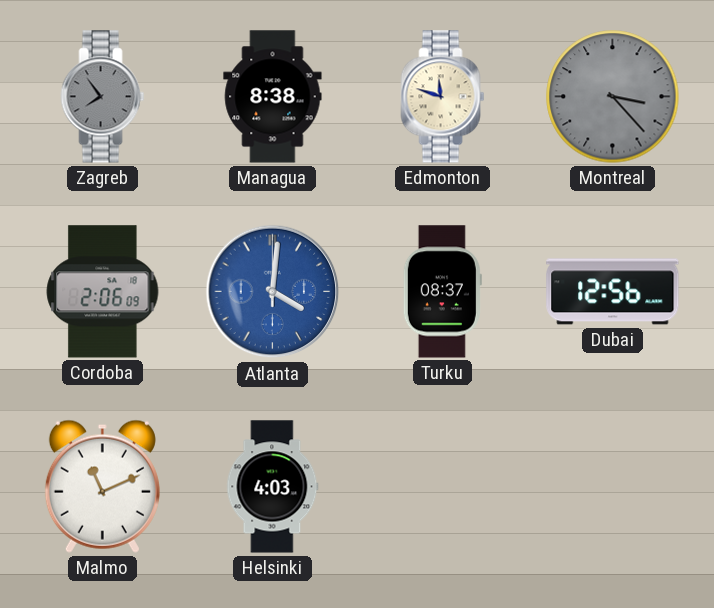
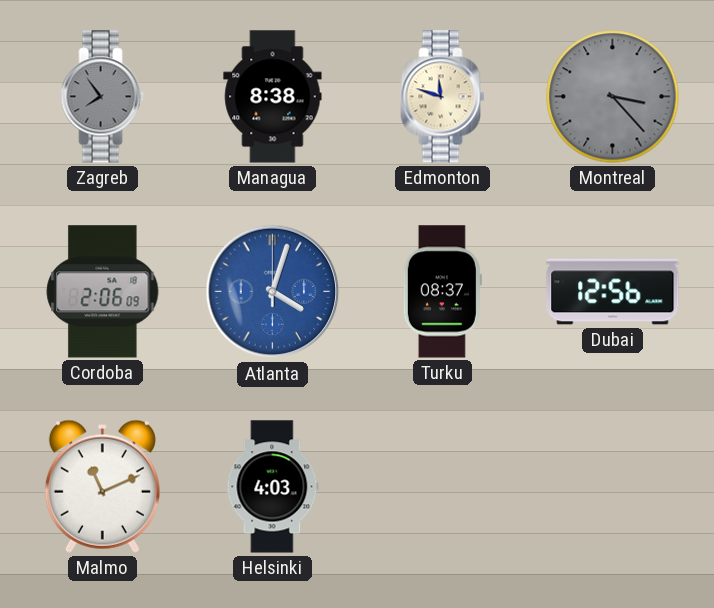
Atlanta: 4:01 -> 4:03 (273, 292)
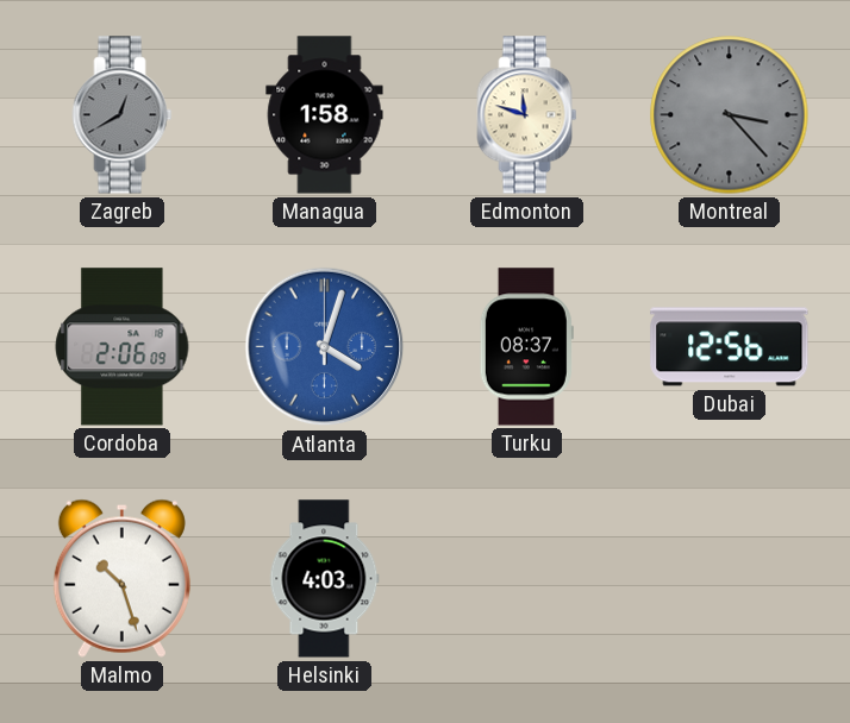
Zagreb: 7:54 -> 12:40 (123, 115)
Managua: 8:38 -> 1:58 (325, 115)
Malmo: 11:11 -> 10:27 (121, 578)
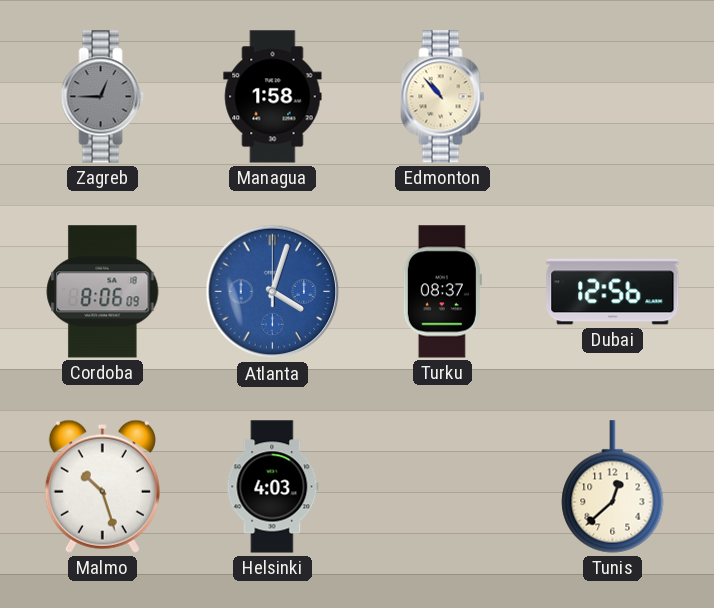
Zagreb: 12:40 -> 12:45 (103, 97)
Edmonton: 11:48 -> 10:53 (443, 97)
Montreal: 3:23 -> none (730, 115)
Cordoba: 2:06 -> 8:06 (103, 292)
Tunis: none -> 12:38 (613, 487)
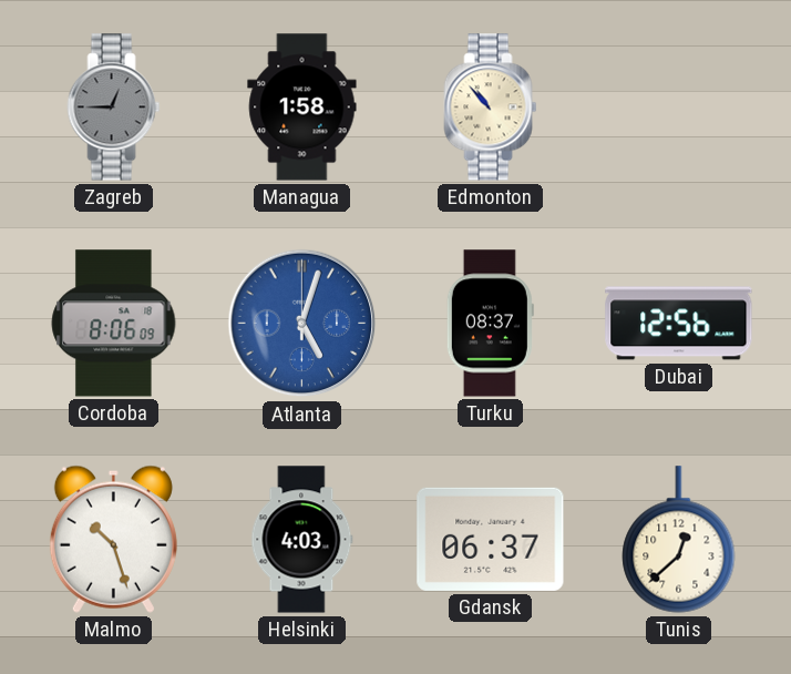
Atlanta: 4:03 -> 5:03 (302, 324)
Gdansk: none -> 06:37 (491, 539)
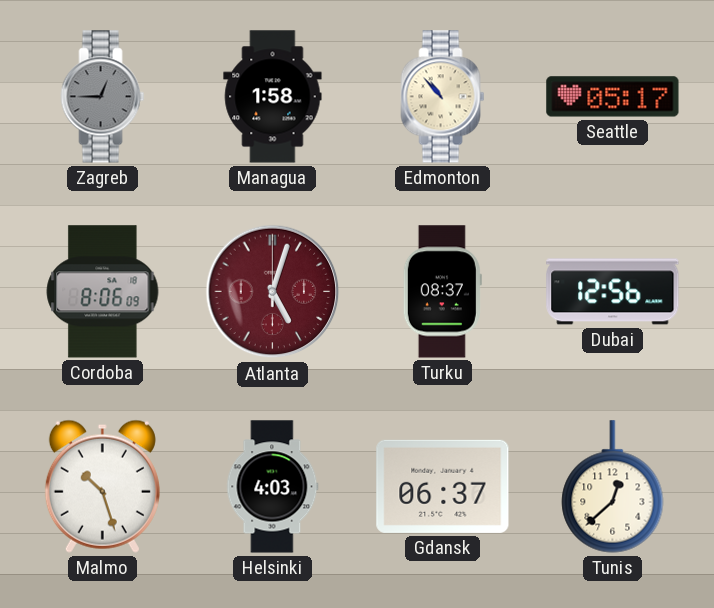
Seattle: none -> 05:17 (613, 97)
Atlanta dial: blue -> burgundy (273, 292)
